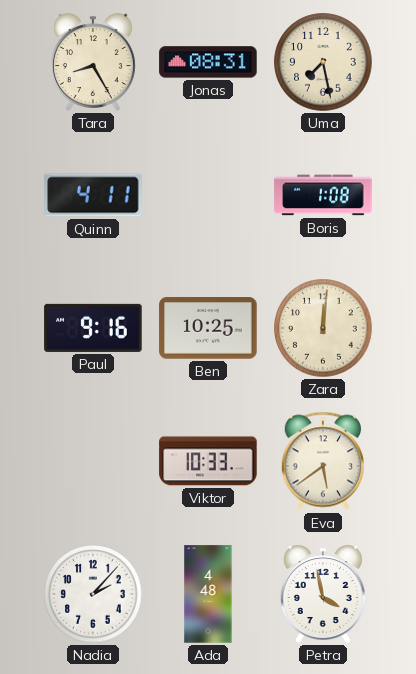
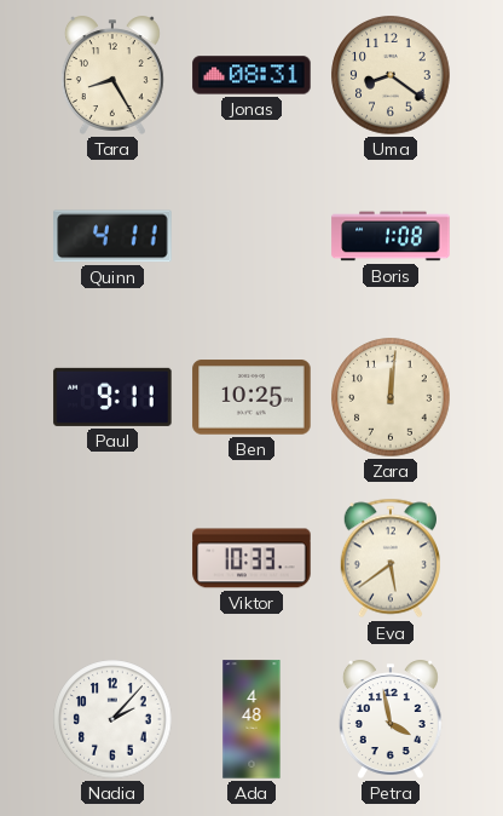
Uma: 7:28 -> 8:21 (391, 75)
Paul: 9:16 -> 9:11 (112, 397)
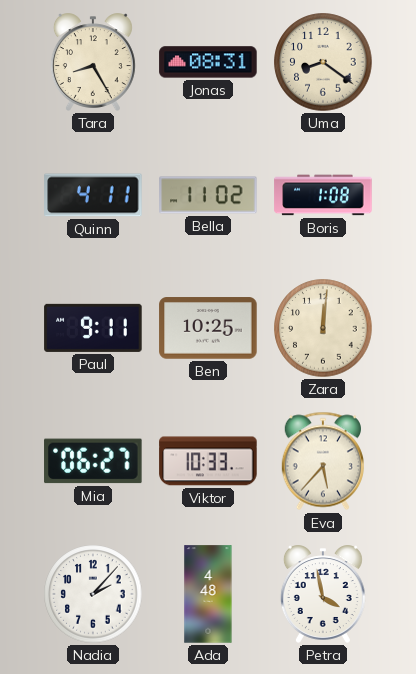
Bella: none -> 11:02 (208, 195)
Mia: none -> 06:27 (93, 461)
Eva: 5:39 -> 5:37 (323, 461)
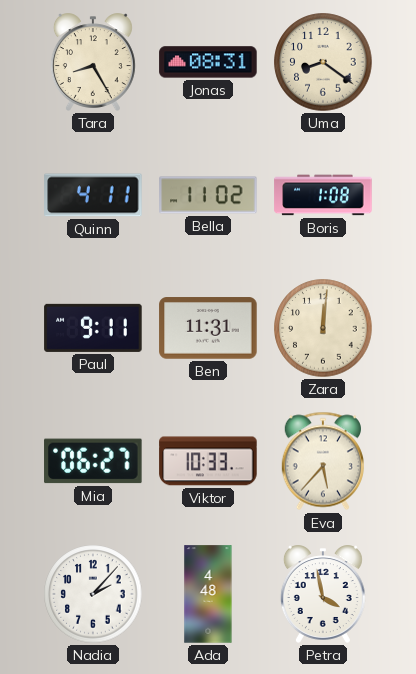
Ben: 10:25 -> 11:31 (208, 328)
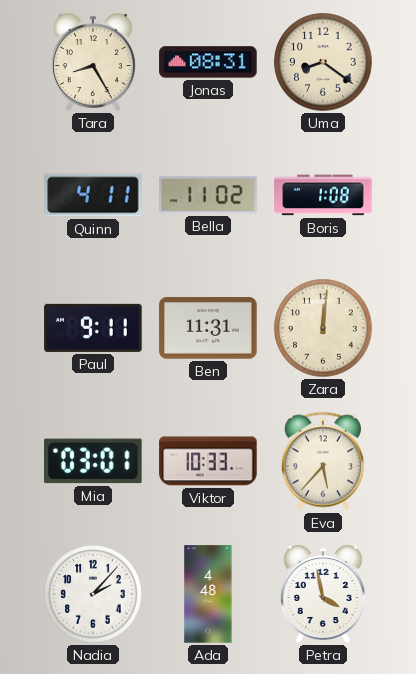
Mia: 06:27 -> 03:01 (93, 461)
